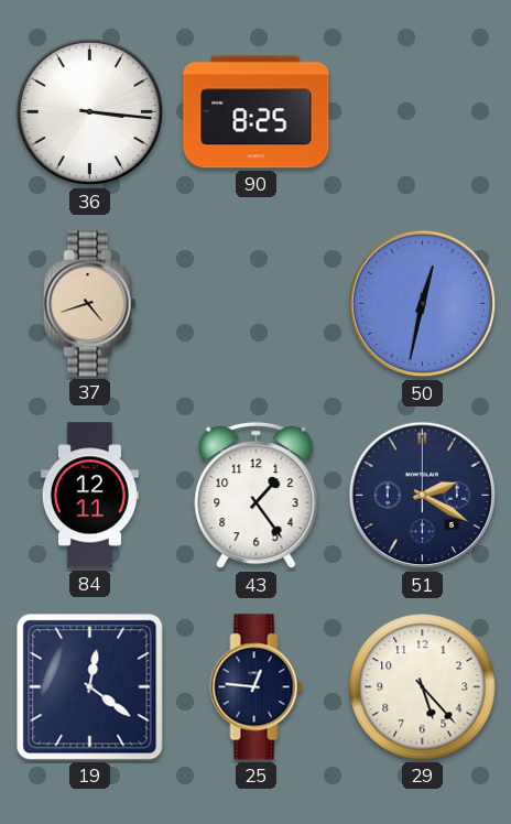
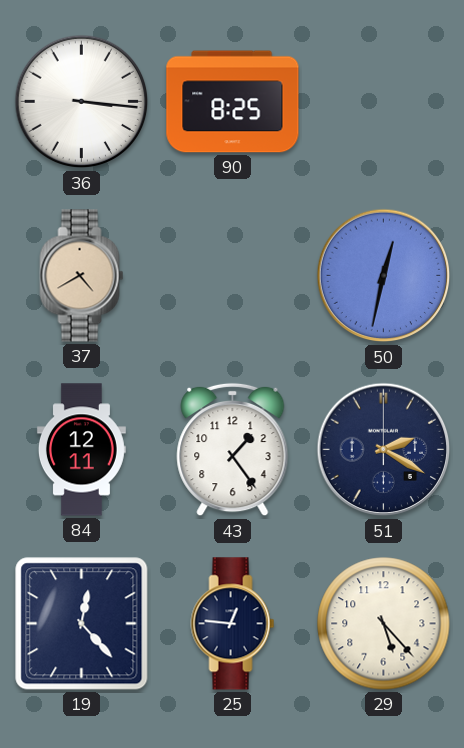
37: 4:42 -> 4:40 (82, 276)
19: 12:21 -> 12:23 (82, 624)
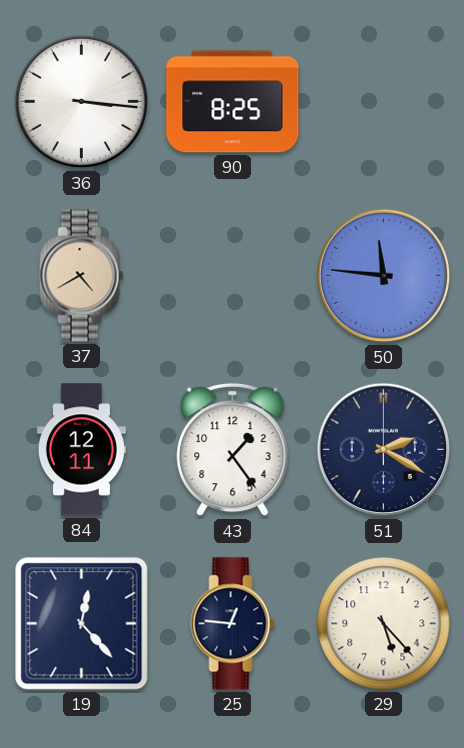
50: 12:32 -> 11:46 (384, 276)
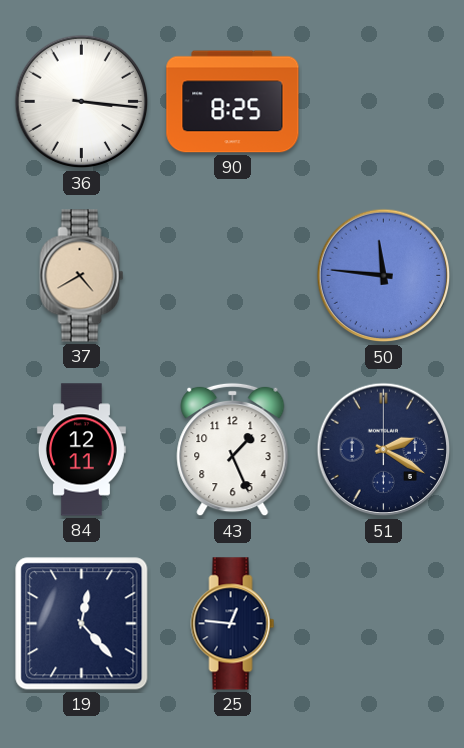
43: 1:24 -> 1:26 (233, 450)
29: 5:23 -> none (384, 624)
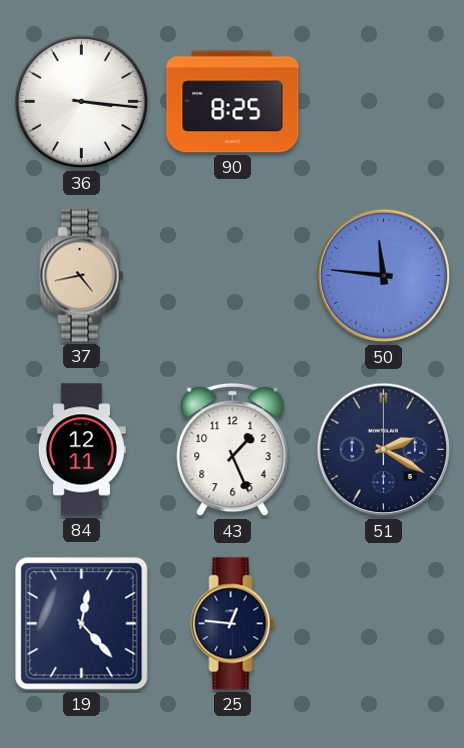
37: 4:40 -> 4:43 (82, 276)
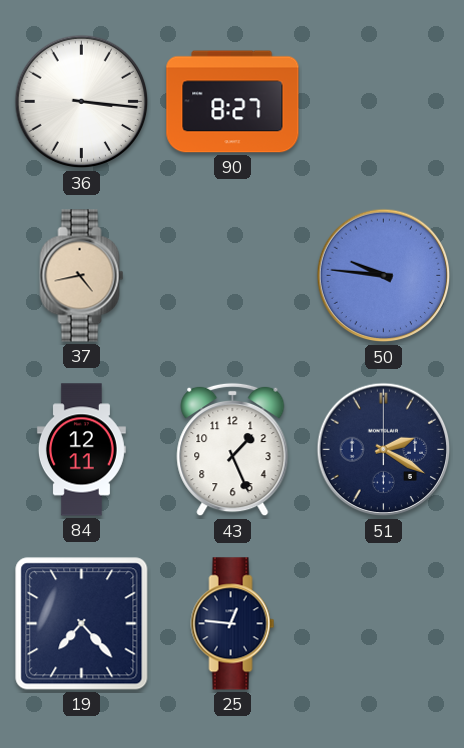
90: 8:25 -> 8:27 (233, 102)
50: 11:46 -> 9:46 (384, 276)
19: 12:23 -> 7:23 (82, 624)
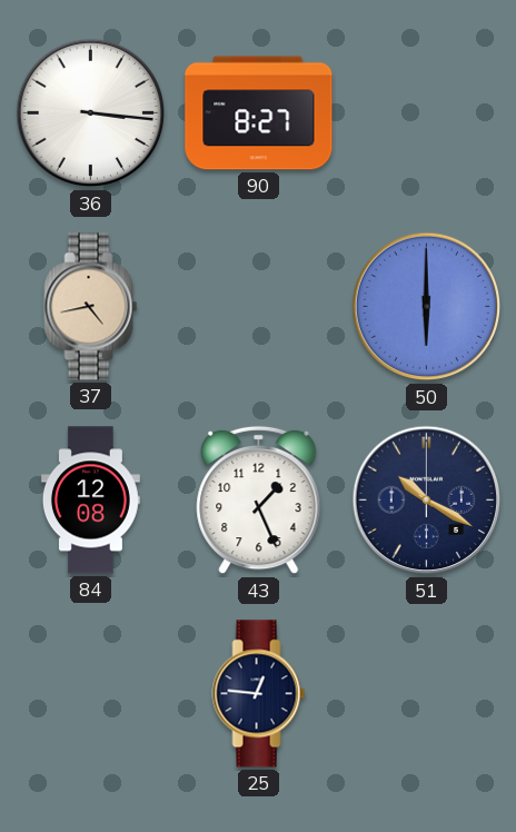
50: 9:46 -> 6:00 (427, 307)
84: 12:11 -> 12:08 (90, 501)
51: 2:20 -> 10:20 (427, 501)
19: 7:23 -> none (82, 624)
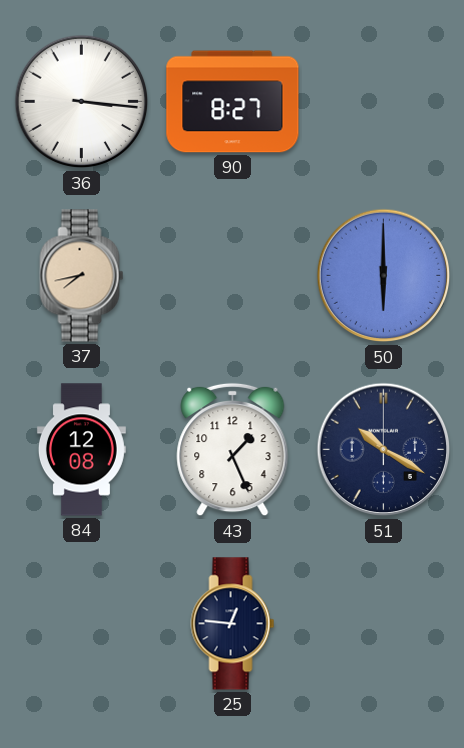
37: 4:43 -> 7:43 (82, 276)
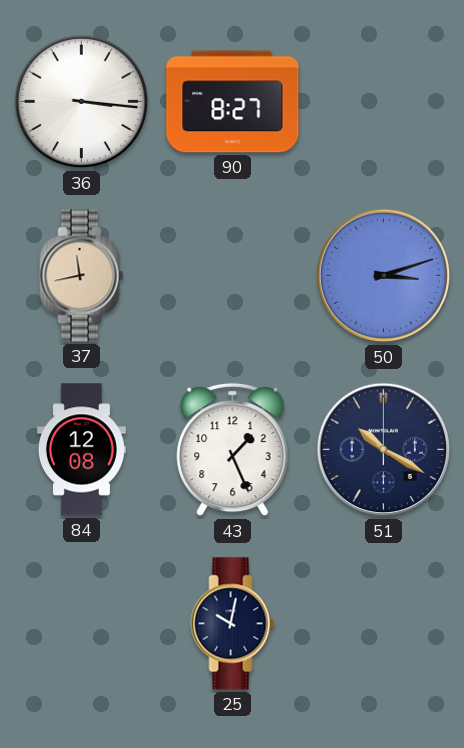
37: 7:43 -> 11:43 (82, 276)
50: 6:00 -> 3:12 (384, 276)
25: 12:46 -> 10:02 (233, 624)
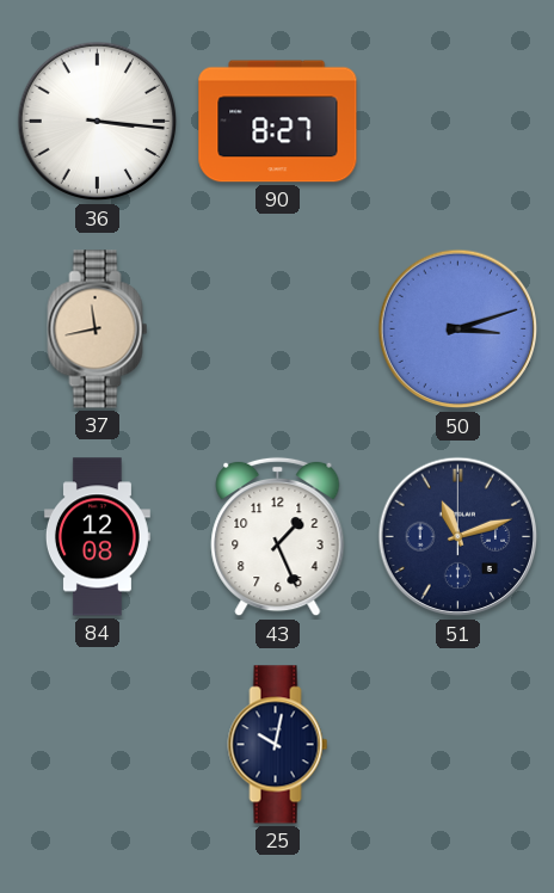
51: 10:20 -> 11:12 (458, 537)
